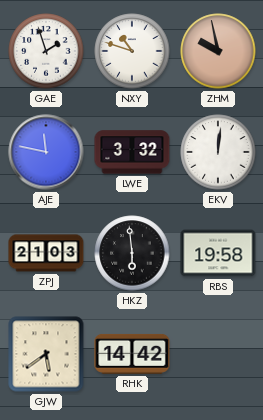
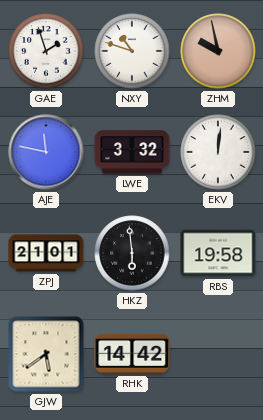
ZPJ: 21:03 -> 21:01 (46, 253)
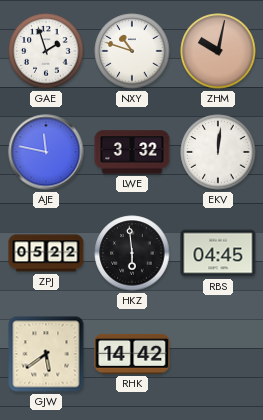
ZHM: 9:58 -> 10:02 (218, 51)
ZPJ: 21:01 -> 05:22 (46, 253)
RBS: 19:58 -> 04:45 (218, 253)
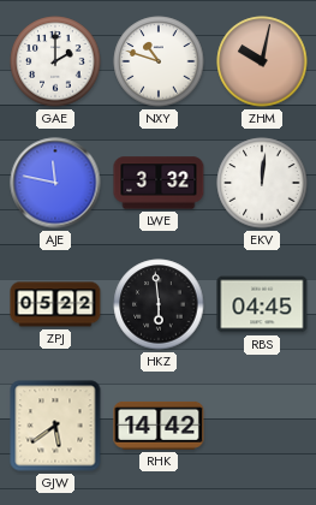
GAE: 1:57 -> 2:00 (55, 61)
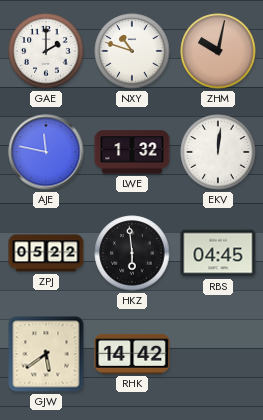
LWE: 3:32 -> 1:32 (132, 152)
